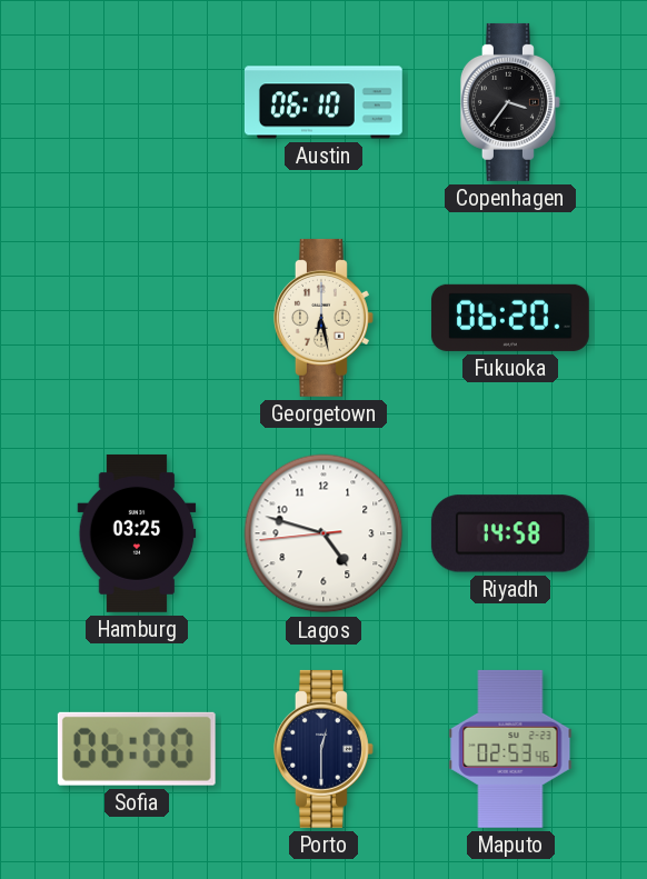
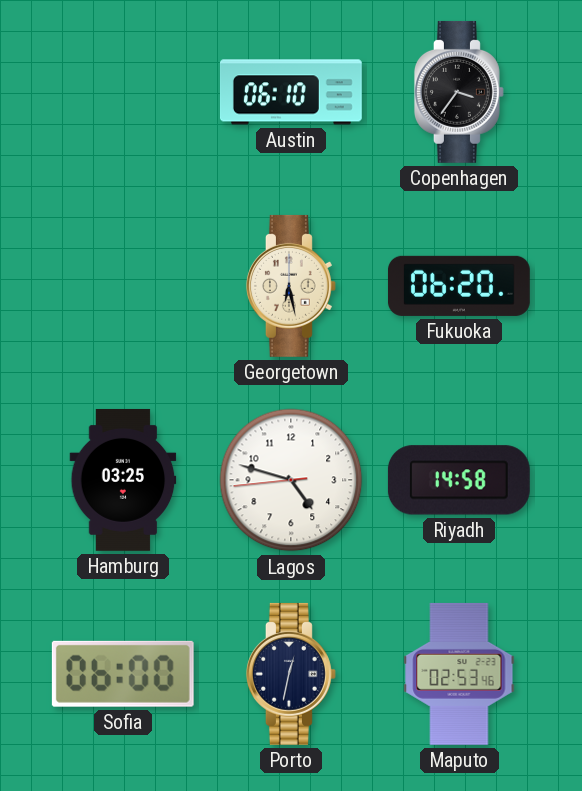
Porto: 12:30 -> 12:32 (291, 674)
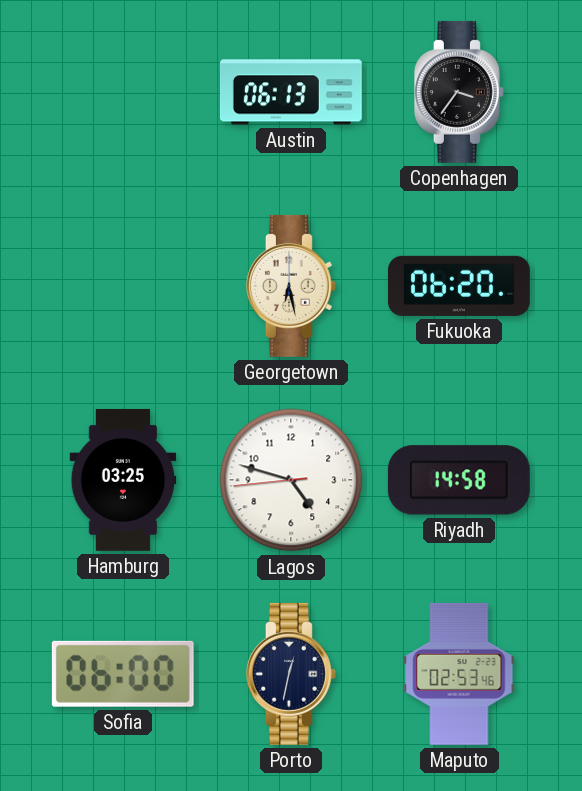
Austin: 06:10 -> 06:13 (291, 92)
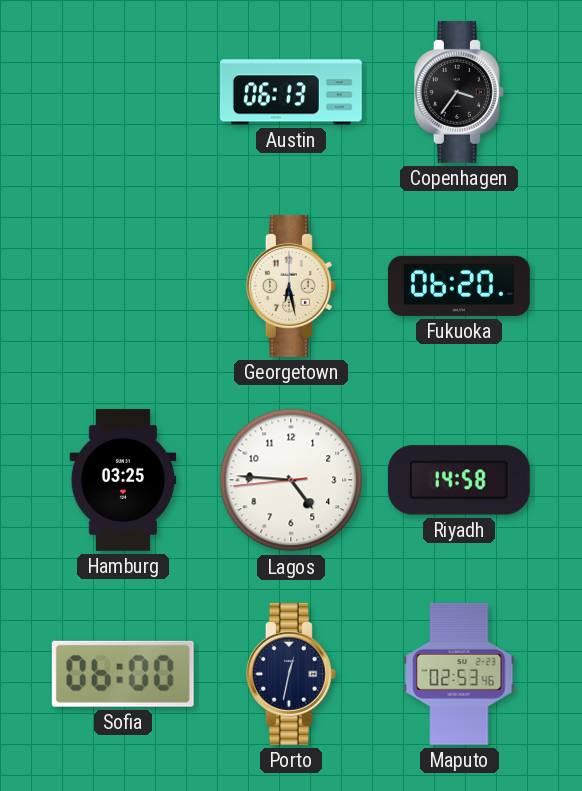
Lagos: 4:47 -> 4:45 (291, 480)
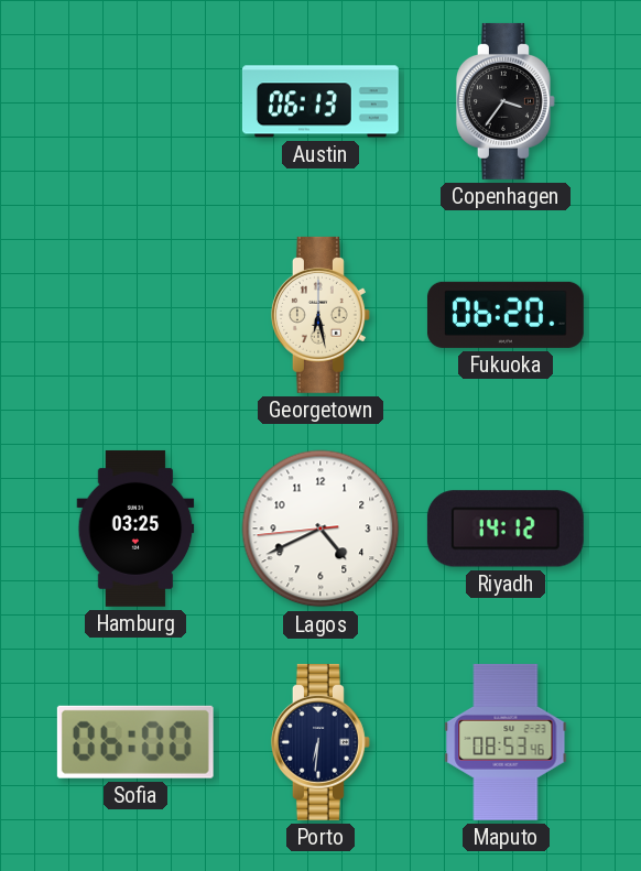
Lagos: 4:45 -> 4:40 (320, 529)
Riyadh: 14:58 -> 14:12 (506, 529)
Porto: 12:32 -> 6:31 (320, 742)
Maputo: 02:53 -> 08:53 (506, 742)
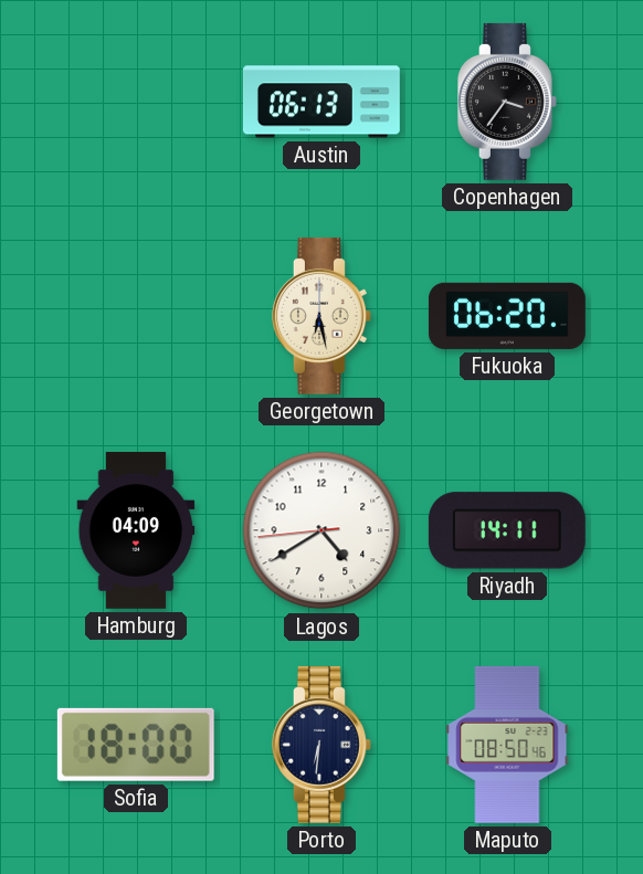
Hamburg: 03:25 -> 04:09 (136, 530)
Lagos: 4:40 -> 4:39 (321, 530)
Riyadh: 14:12 -> 14:11 (507, 530)
Sofia: 06:00 -> 18:00 (136, 745)
Maputo: 08:53 -> 08:50 (507, 745)
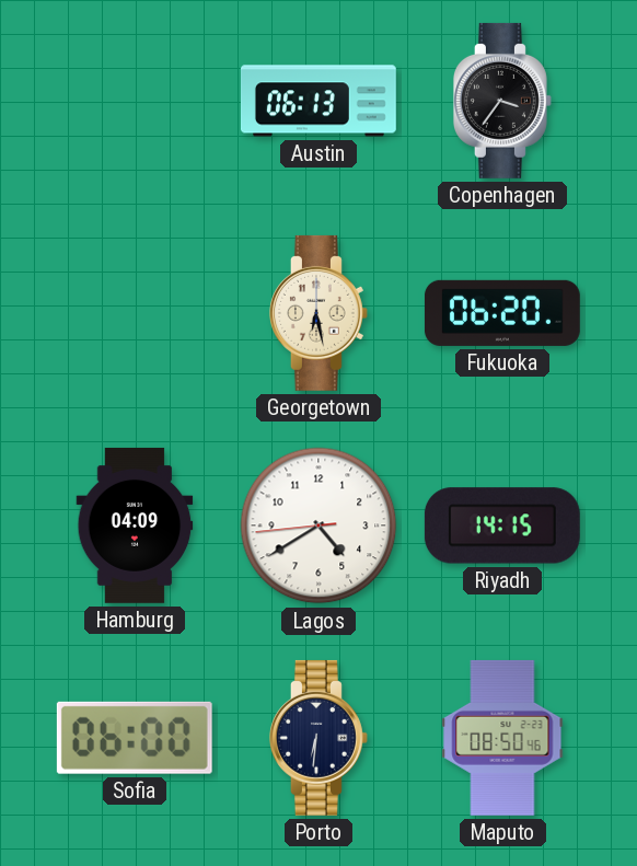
Riyadh: 14:11 -> 14:15 (502, 526)
Sofia: 18:00 -> 06:00 (135, 738)
